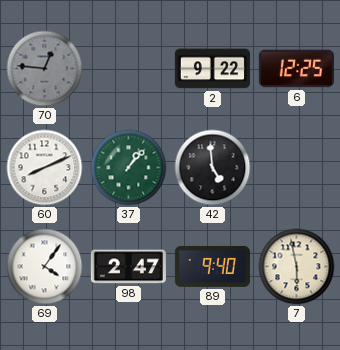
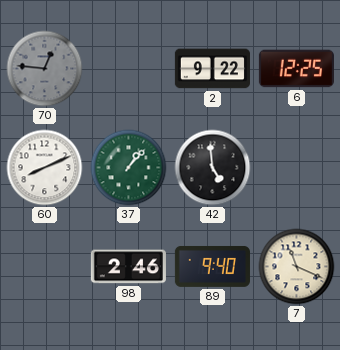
69: 4:06 -> none (45, 267)
98: 2:47 -> 2:46 (128, 267)
7: 5:58 -> 11:19 (297, 267)
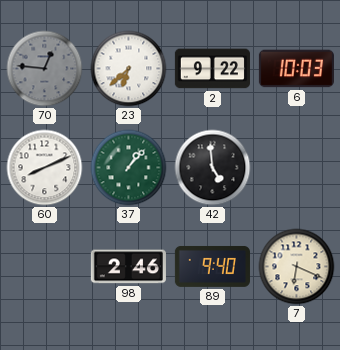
23: none -> 6:38 (129, 69)
6: 12:25 -> 10:03 (296, 69)
7: 11:19 -> 6:19 (297, 267)
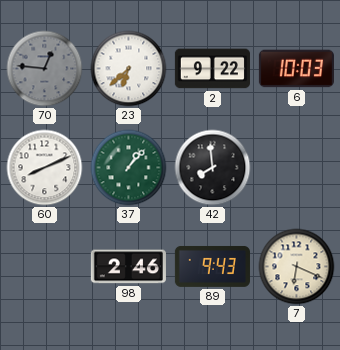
42: 4:59 -> 7:59 (213, 168)
89: 9:40 -> 9:43 (212, 266)
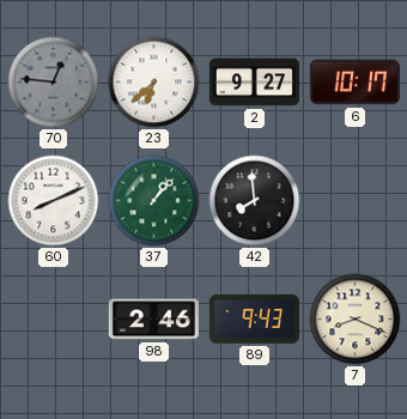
2: 9:22 -> 9:27 (254, 83)
6: 10:03 -> 10:17 (354, 83)
7: 6:19 -> 8:19 (356, 320)
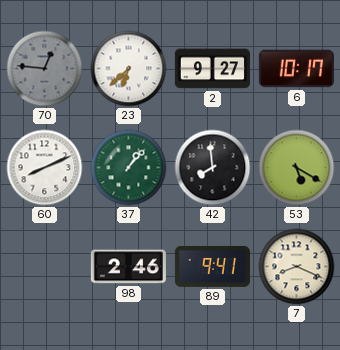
53: none -> 5:20 (297, 168)
89: 9:43 -> 9:41 (212, 266)
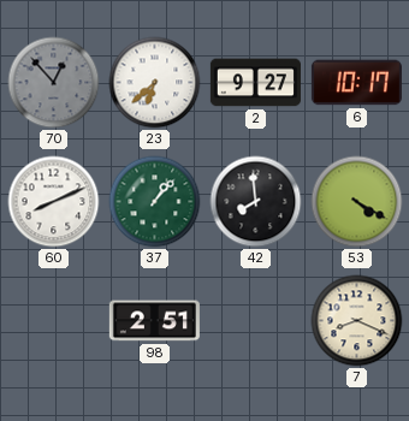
70: 12:46 -> 12:53 (54, 83)
53: 5:20 -> 4:20 (357, 202)
98: 2:46 -> 2:51 (154, 321)
89: 9:41 -> none (212, 266)
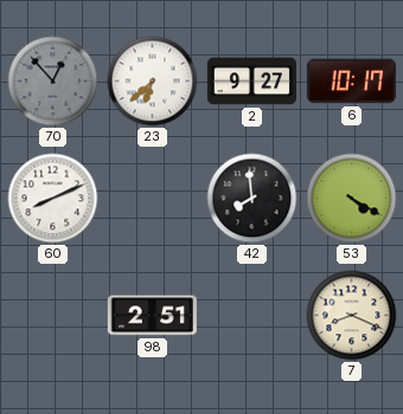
37: 1:07 -> none (155, 202)
